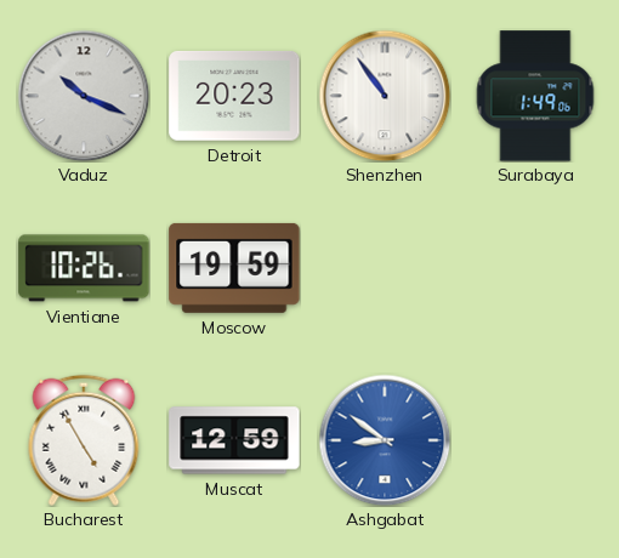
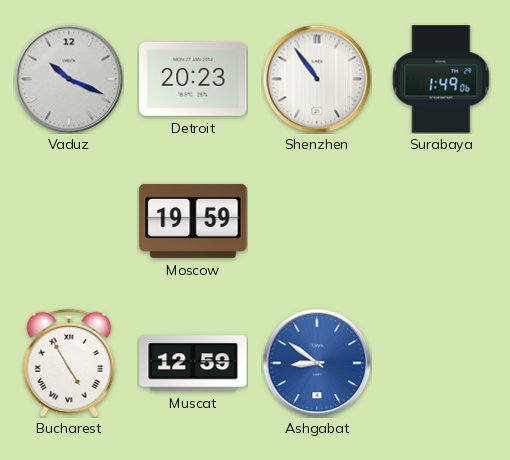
Vientiane: 10:26 -> none (84, 268)
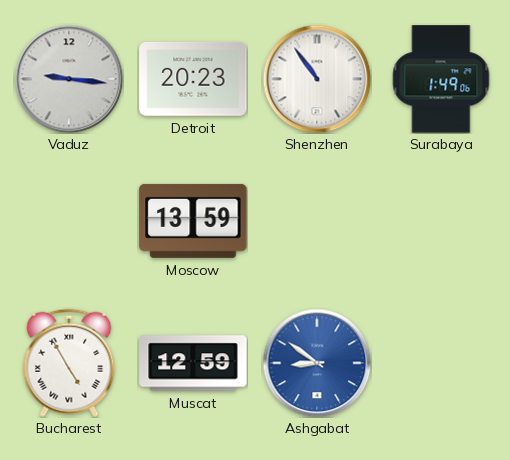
Vaduz: 10:19 -> 9:16 (69, 79)
Moscow: 19:59 -> 13:59 (193, 221)
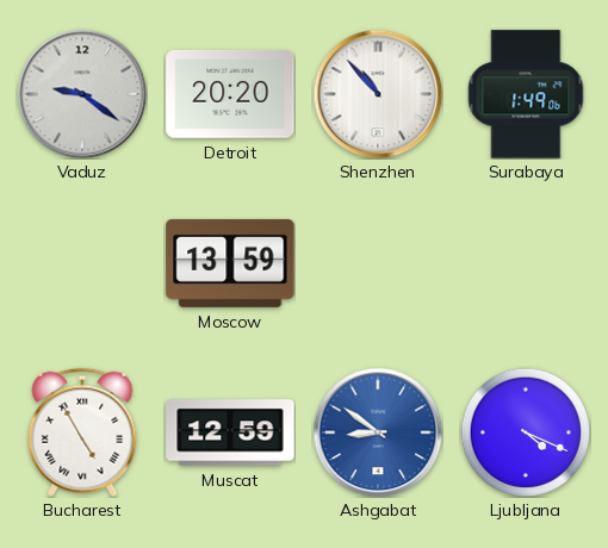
Vaduz: 9:16 -> 9:21 (82, 94)
Detroit: 20:23 -> 20:20 (230, 94)
Shenzhen: 10:54 -> 10:53 (378, 94)
Ljubljana: none -> 4:19 (526, 432)
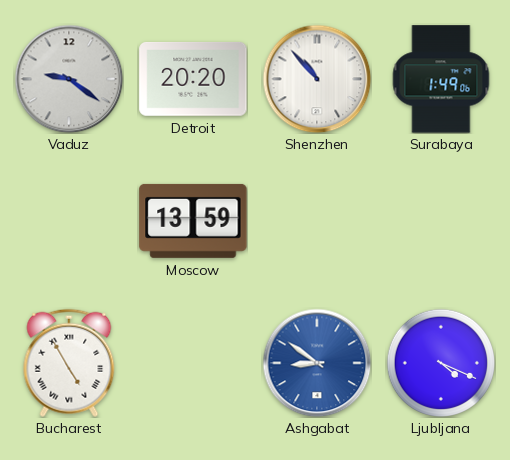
Muscat: 12:59 -> none (230, 432)
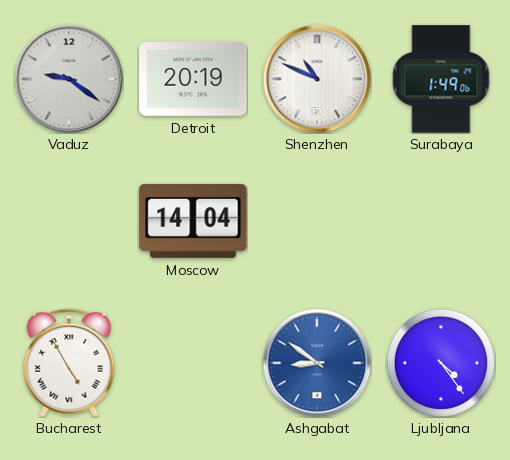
Detroit: 20:20 -> 20:19 (193, 79)
Shenzhen: 10:53 -> 10:49 (317, 79)
Moscow: 13:59 -> 14:04 (193, 221)
Ljubljana: 4:19 -> 4:24 (441, 363)
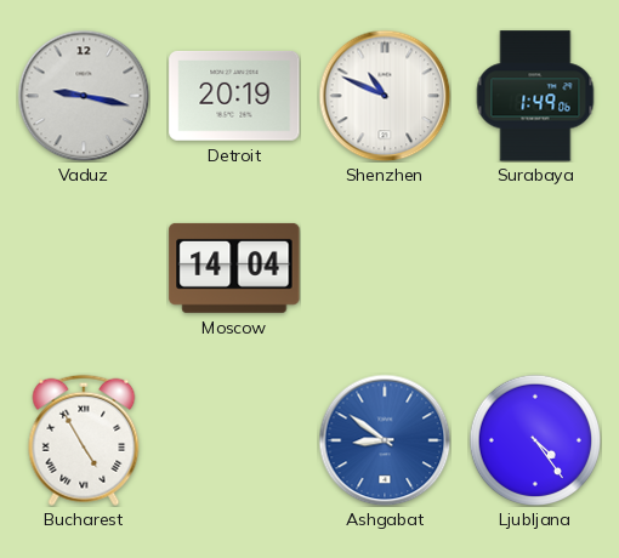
Vaduz: 9:21 -> 9:17 (84, 96)
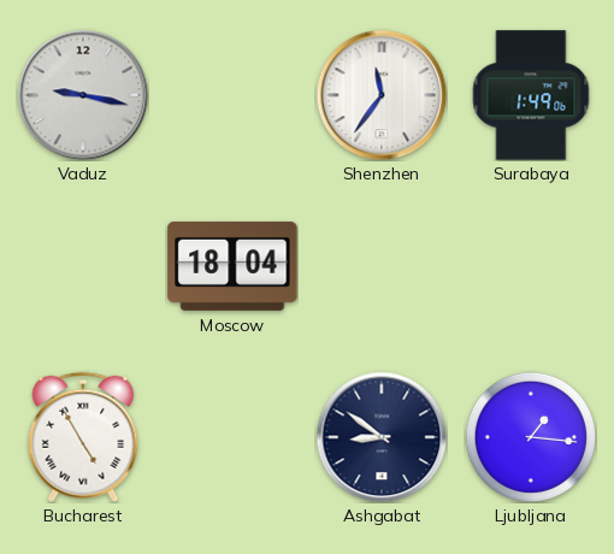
Detroit: 20:19 -> none (234, 96)
Shenzhen: 10:49 -> 11:36 (382, 95)
Moscow: 14:04 -> 18:04 (232, 266)
Ashgabat dial: blue -> navy (382, 437)
Ljubljana: 4:24 -> 1:16 (531, 437)
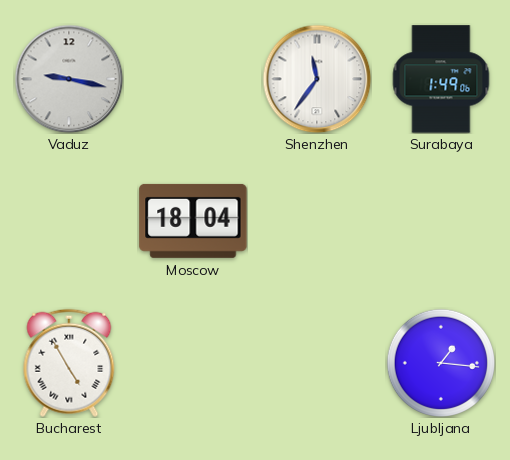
Ashgabat: 8:51 -> none (382, 437)
